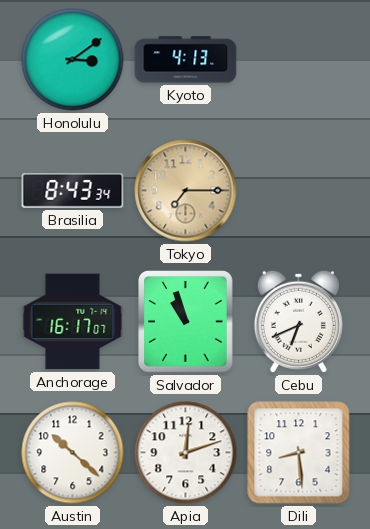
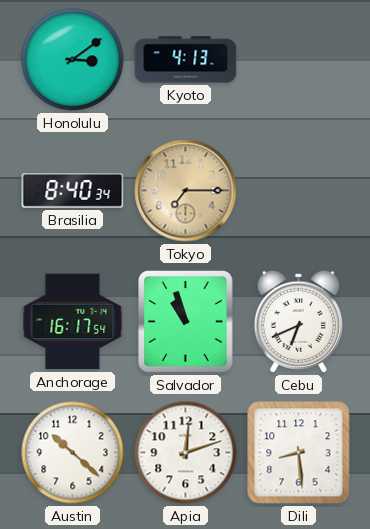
Brasilia: 8:43 -> 8:40 (73, 190)
Anchorage: 16:17:07 -> 16:17:54 (73, 322)
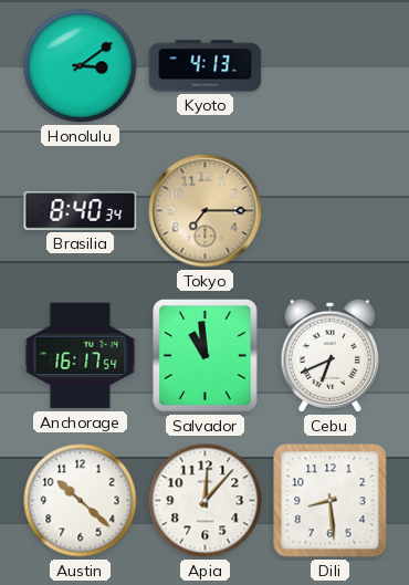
Salvador: 10:57 -> 10:59 (206, 356)
Apia: 12:12 -> 12:07 (206, 501)
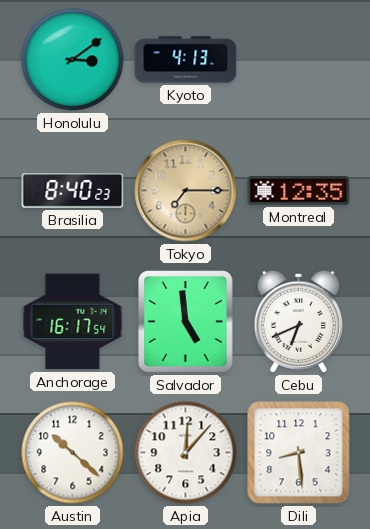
Brasilia: 8:40:34 -> 8:40:23 (73, 190)
Montreal: none -> 12:35 (299, 191)
Salvador: 10:59 -> 4:59 (186, 322)
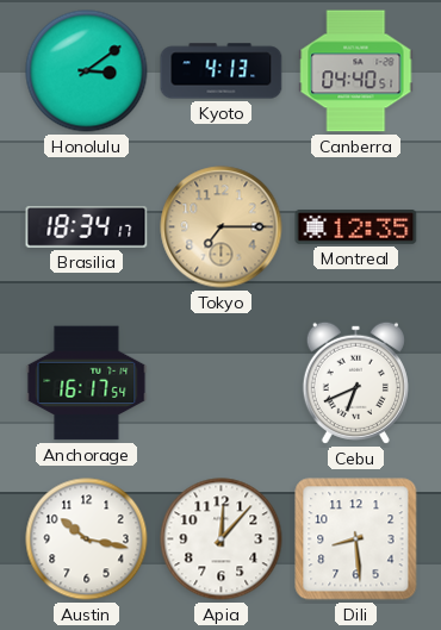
Canberra: none -> 04:40 (356, 71)
Brasilia: 8:40 -> 18:34 (87, 226)
Salvador: 4:59 -> none (186, 322)
Austin: 10:22 -> 10:17 (87, 539)
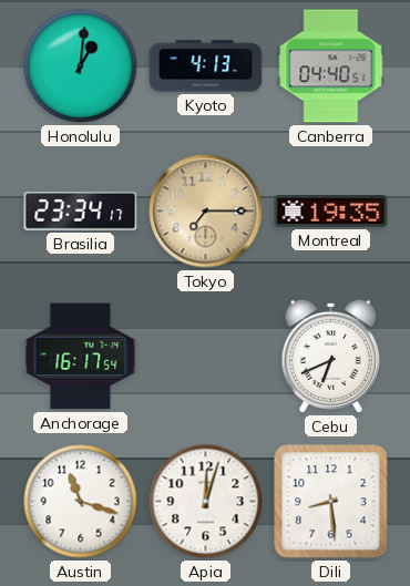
Honolulu: 3:09 -> 1:01 (81, 66)
Brasilia: 18:34 -> 23:34 (81, 210)
Montreal: 12:35 -> 19:35 (331, 212)
Austin: 10:17 -> 11:18 (81, 502)
Apia: 12:07 -> 12:03 (206, 502)
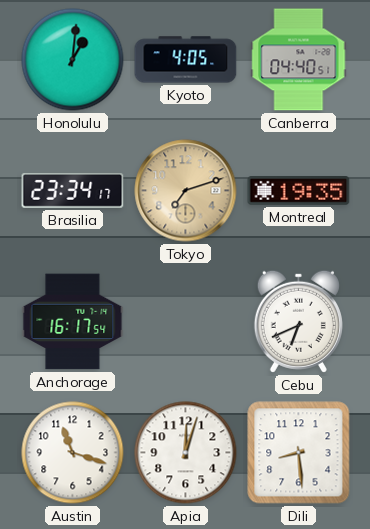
Kyoto: 4:13 -> 4:05 (186, 60)
Tokyo: 7:15 -> 7:12 (186, 191)
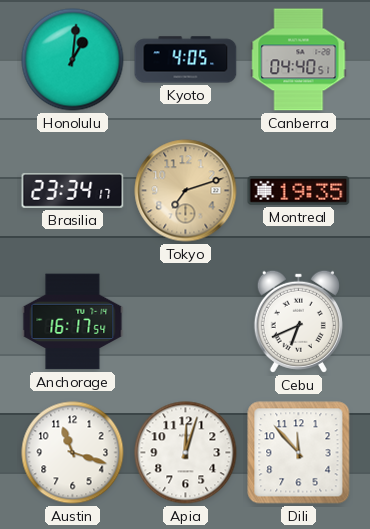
Dili: 8:29 -> 11:53 (299, 453)
